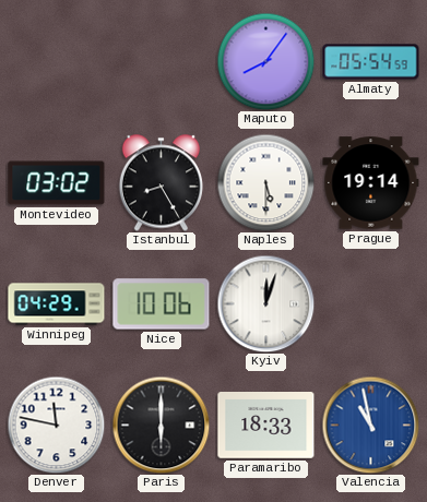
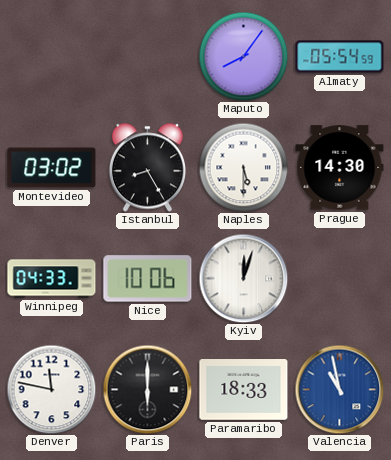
Prague: 19:14 -> 14:30 (340, 168)
Winnipeg: 04:29 -> 04:33 (52, 279)
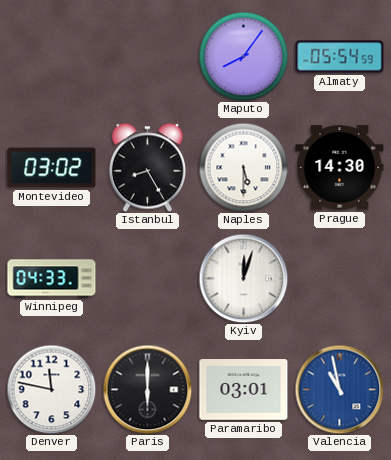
Nice: 10:06 -> none (148, 279)
Paramaribo: 18:33 -> 03:01 (244, 390)
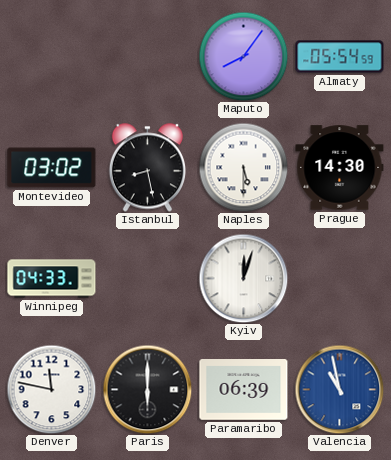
Istanbul: 8:25 -> 8:28 (148, 168)
Paramaribo: 03:01 -> 06:39 (244, 390)
